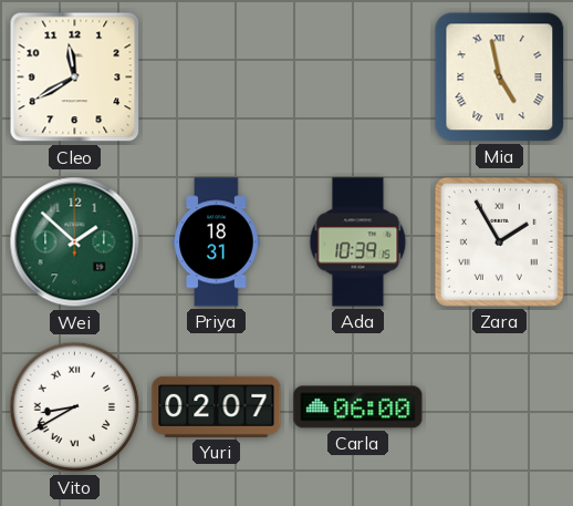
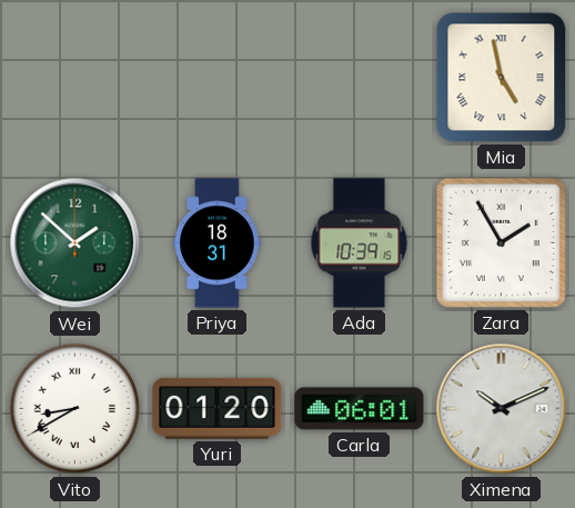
Cleo: 11:40 -> none (75, 78)
Yuri: 02:07 -> 01:20 (218, 408)
Carla: 06:00 -> 06:01 (360, 409)
Ximena: none -> 10:11 (502, 409)
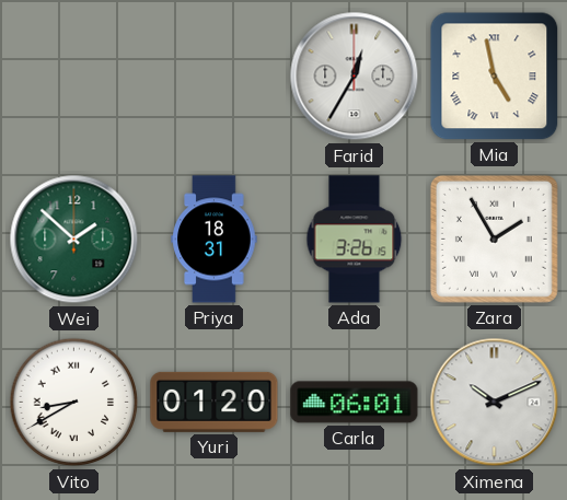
Farid: none -> 12:35 (355, 77)
Ada: 10:39 -> 3:26 (355, 240)
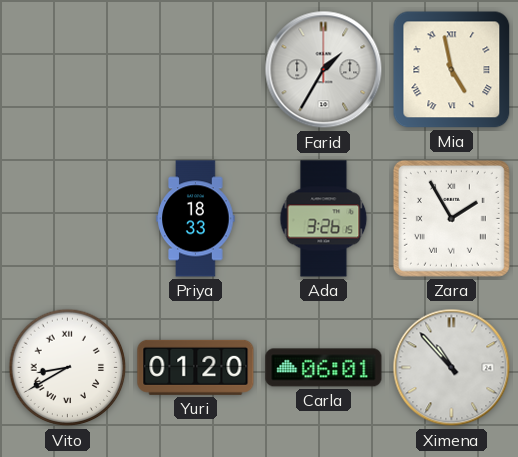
Farid: 12:35 -> 1:35 (324, 70)
Wei: 1:52 -> none (74, 240)
Priya: 18:31 -> 18:33 (196, 219)
Ximena: 10:11 -> 10:53 (452, 368)
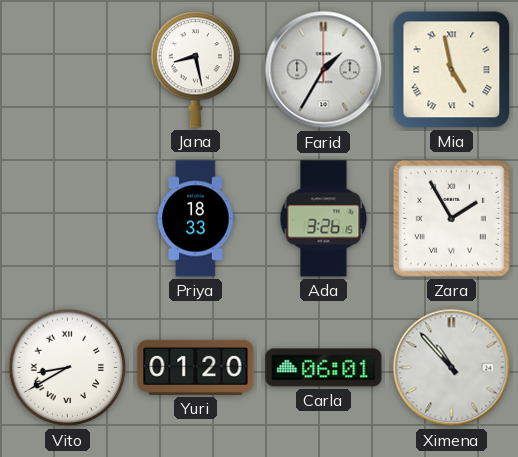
Jana: none -> 8:28 (195, 70)
